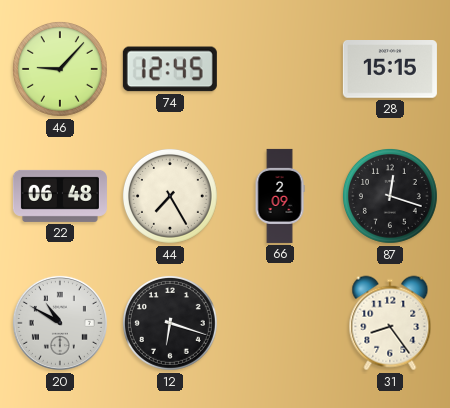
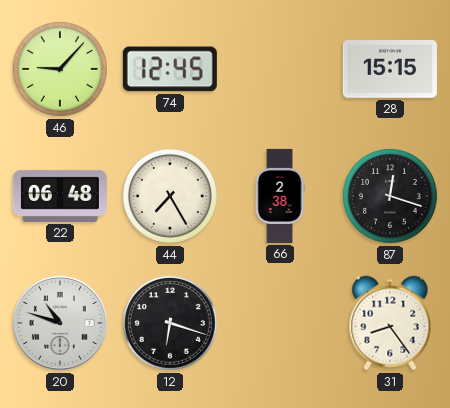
66: 2:09 -> 2:38 (280, 196)
20: 10:50 -> 10:48 (60, 323)
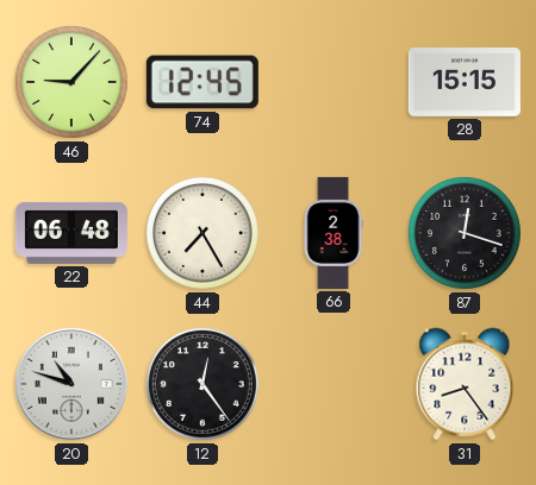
12: 6:18 -> 12:24 (202, 384)
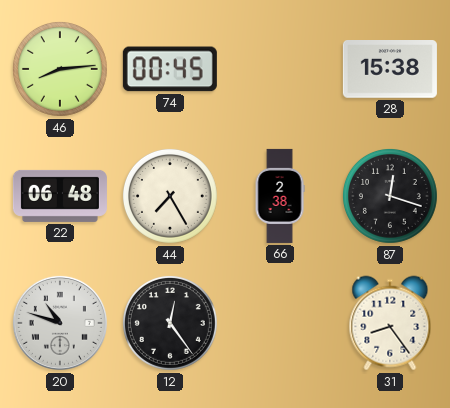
46: 9:07 -> 8:14 (60, 69)
74: 12:45 -> 00:45 (170, 69)
28: 15:15 -> 15:38 (390, 70)
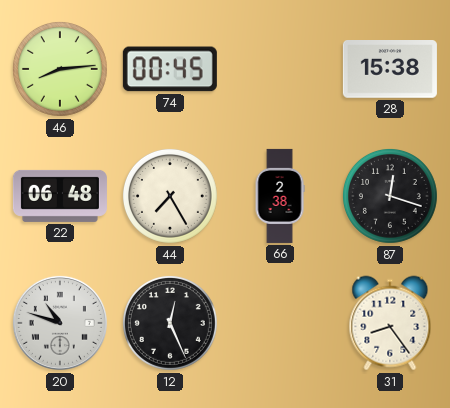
12: 12:24 -> 12:26 (170, 323)
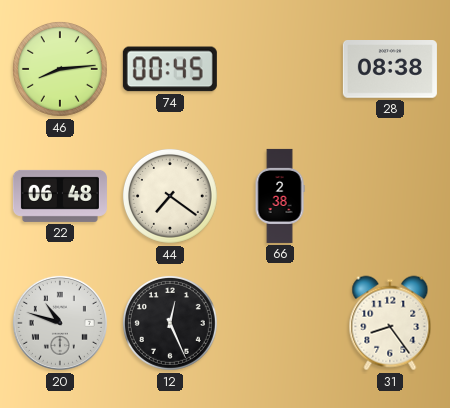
28: 15:38 -> 08:38 (390, 70)
44: 7:25 -> 7:21 (170, 196)
87: 12:18 -> none (390, 196)
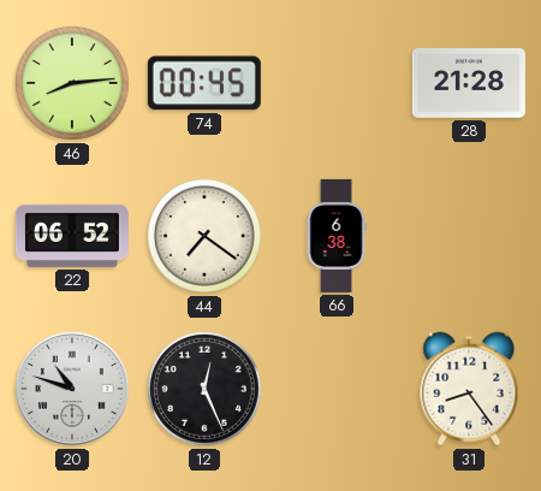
28: 08:38 -> 21:28 (469, 84)
22: 06:48 -> 06:52 (72, 236)
66: 2:38 -> 6:38 (337, 236)
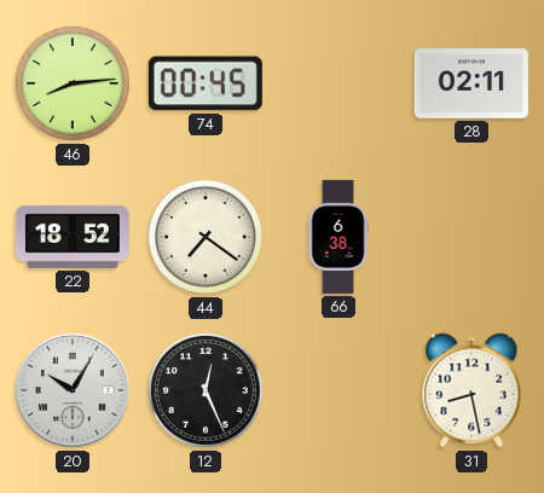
28: 21:28 -> 02:11 (471, 85)
22: 06:52 -> 18:52 (73, 237)
20: 10:48 -> 10:05 (73, 390)
31: 8:24 -> 8:28 (471, 390)
